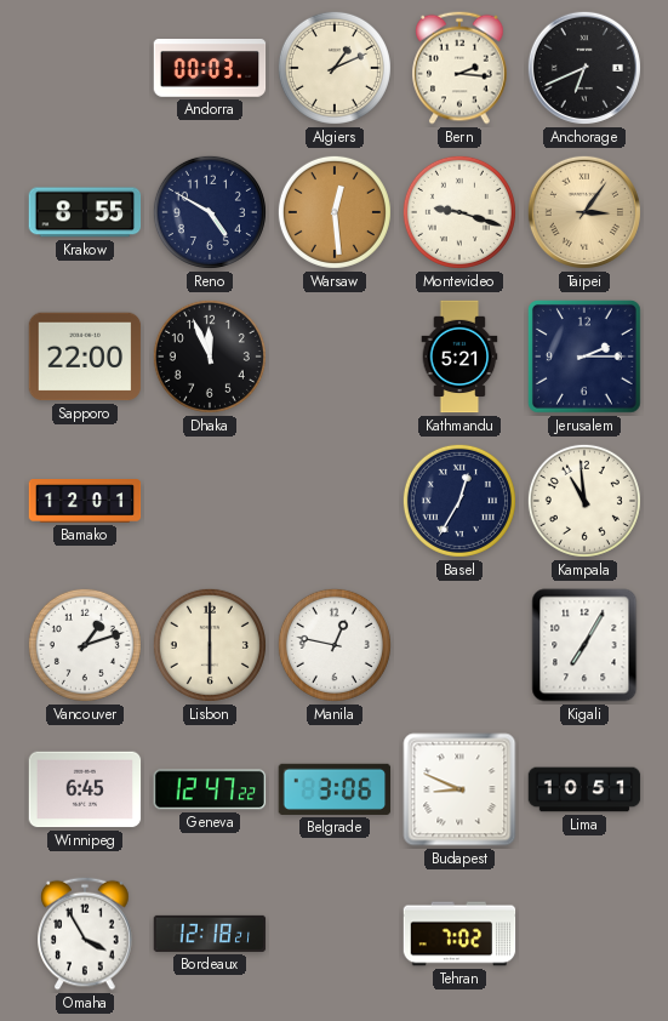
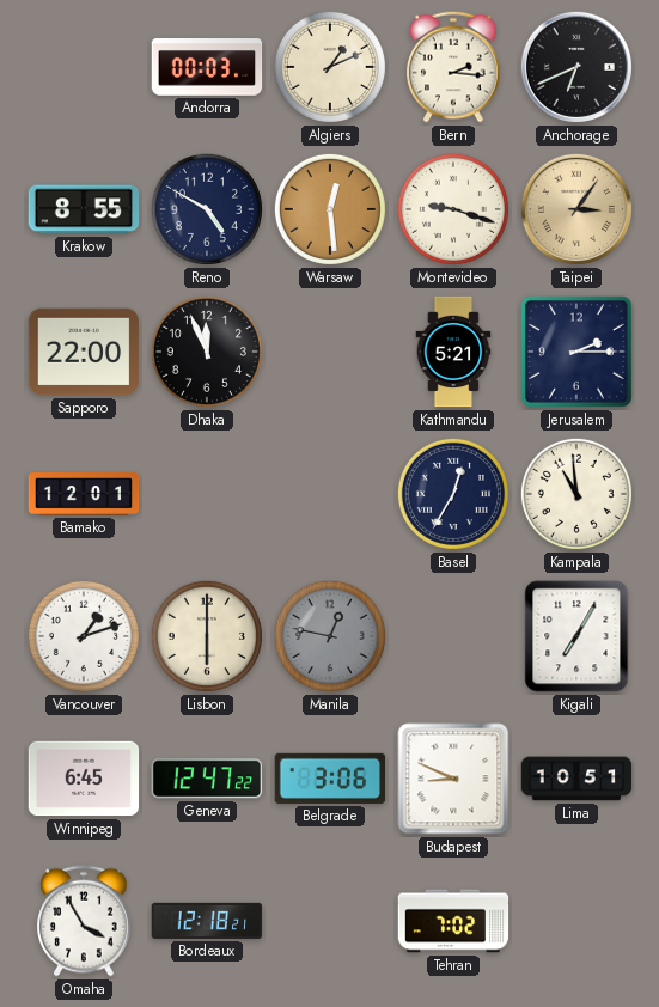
Manila dial: white -> grey (330, 636)
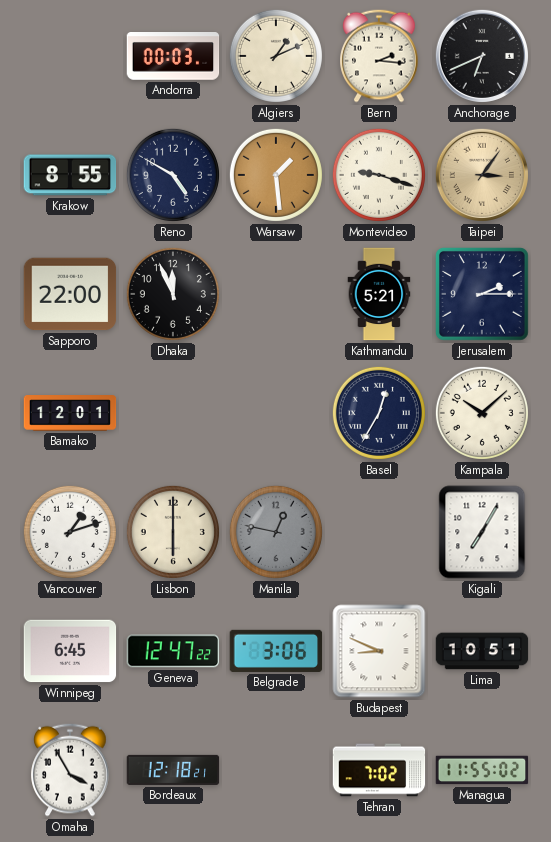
Warsaw: 12:29 -> 1:29 (276, 175)
Kampala: 10:59 -> 10:08 (482, 413)
Managua: none -> 11:55 (482, 770)
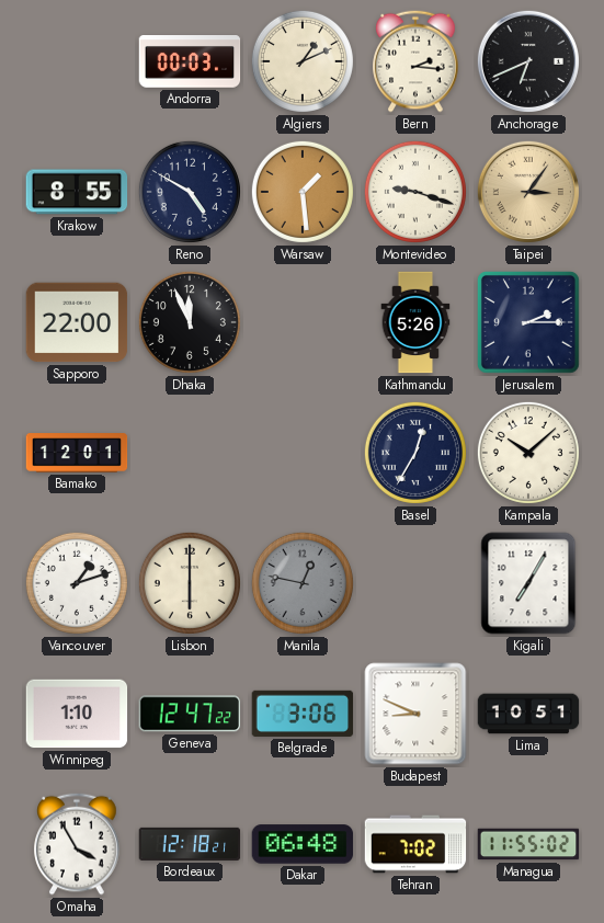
Kathmandu: 5:21 -> 5:26 (415, 322)
Winnipeg: 6:45 -> 1:10 (77, 714)
Dakar: none -> 06:48 (303, 844)
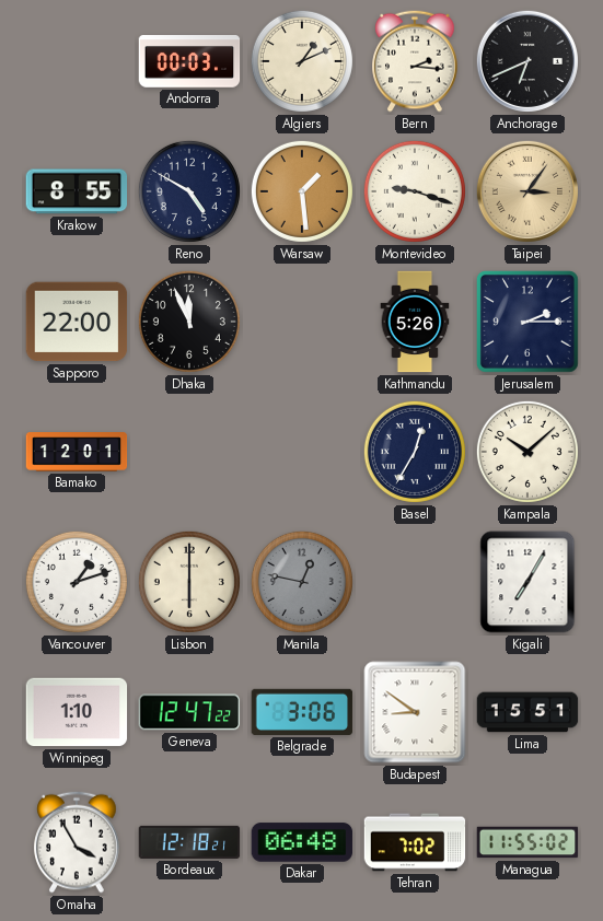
Budapest: 8:49 -> 8:51 (415, 712)
Lima: 10:51 -> 15:51 (527, 712)
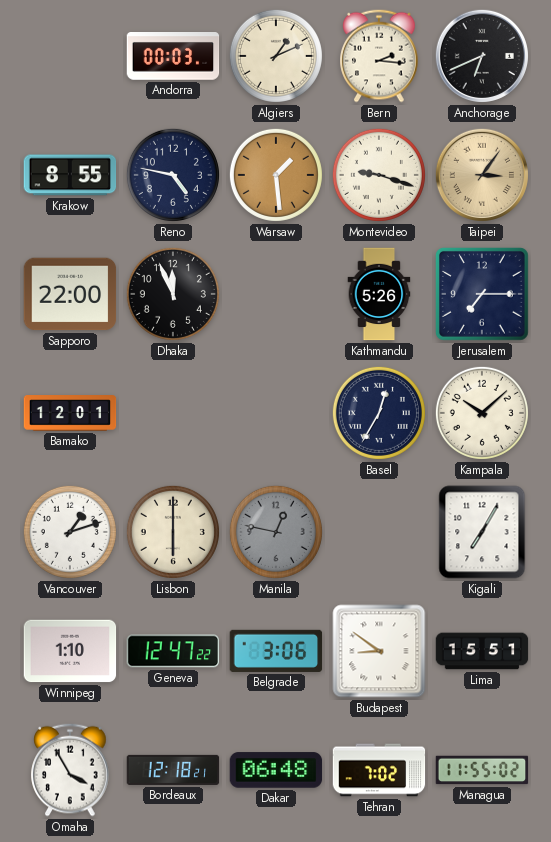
Reno: 4:50 -> 4:47 (173, 175)
Jerusalem: 2:15 -> 7:15 (483, 295)
